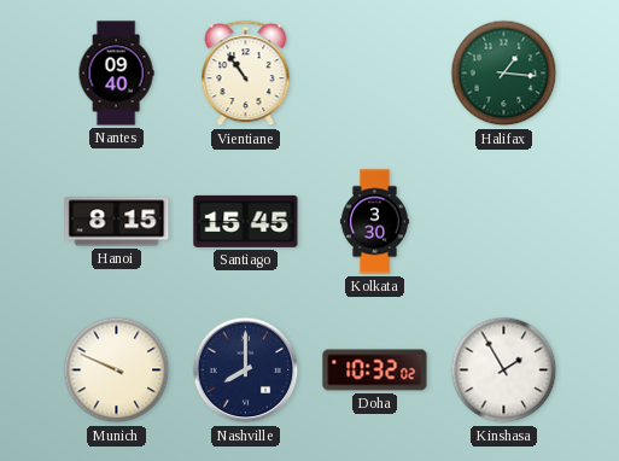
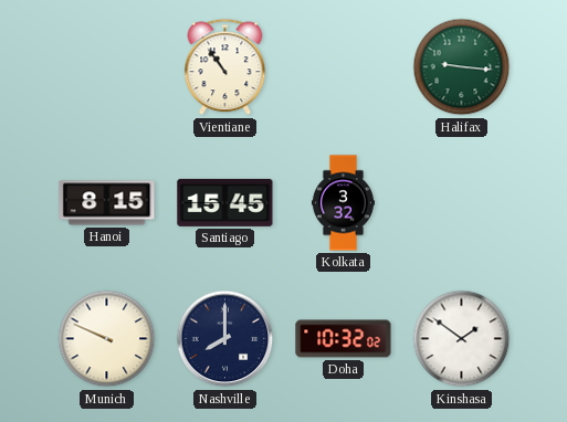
Nantes: 09:40 -> none (116, 74)
Halifax: 1:16 -> 9:16 (462, 67)
Kolkata: 3:30 -> 3:32 (343, 203)
Kinshasa: 1:55 -> 1:51 (462, 339)
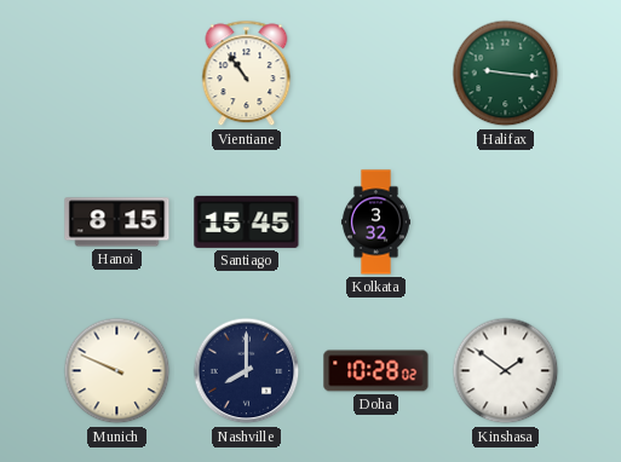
Doha: 10:32 -> 10:28 (376, 371)
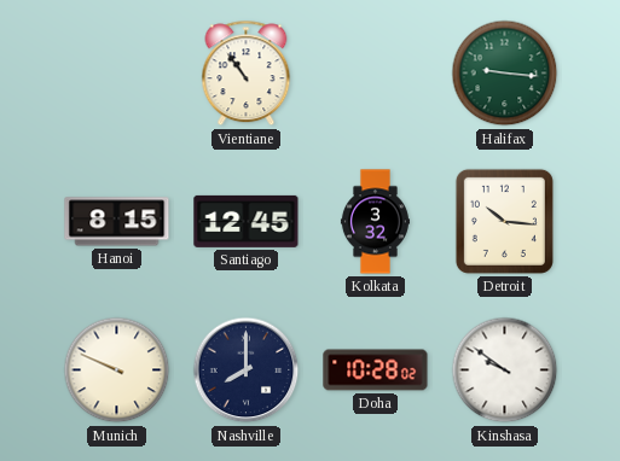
Santiago: 15:45 -> 12:45 (247, 221)
Detroit: none -> 10:16 (504, 221)
Kinshasa: 1:51 -> 9:51 (505, 370)
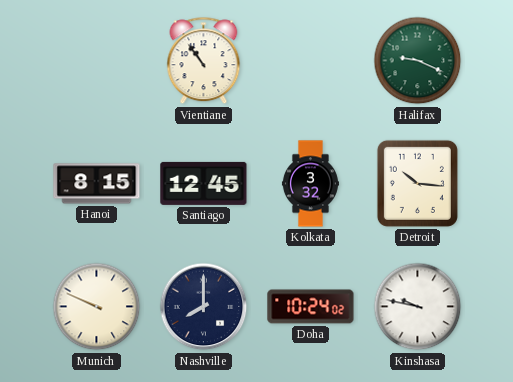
Halifax: 9:16 -> 9:19 (418, 61)
Doha: 10:28 -> 10:24 (311, 307)
Kinshasa: 9:51 -> 9:47 (418, 307)
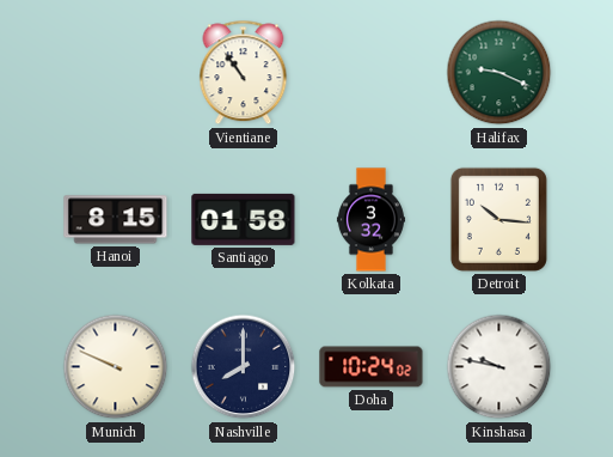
Santiago: 12:45 -> 01:58 (244, 219)
